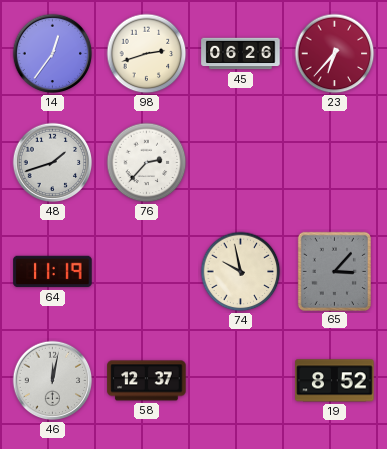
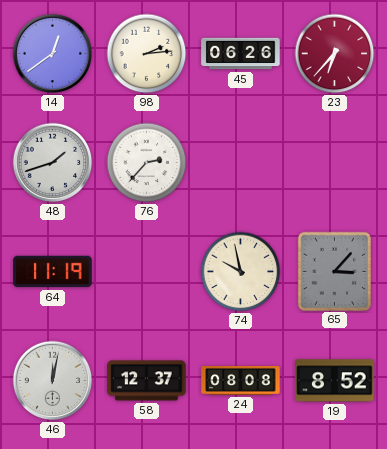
14: 12:36 -> 12:39 (53, 54)
98: 2:42 -> 2:14 (147, 54)
24: none -> 08:08 (241, 381)
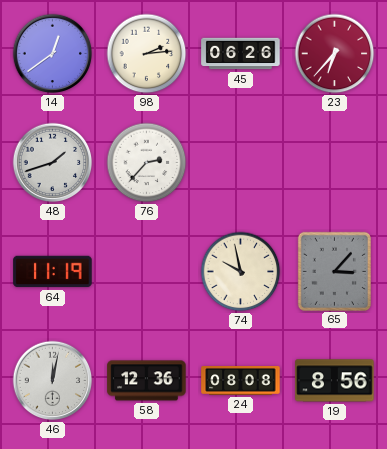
58: 12:37 -> 12:36 (147, 381)
19: 8:52 -> 8:56 (335, 381)
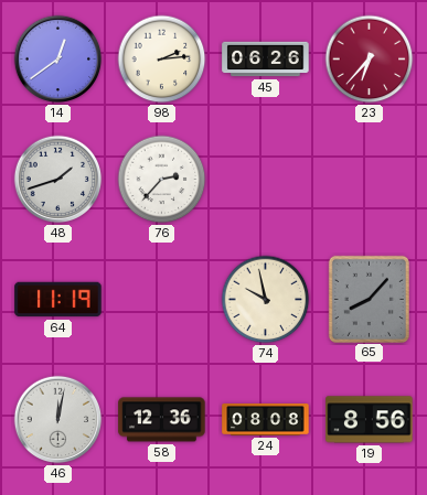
65: 3:07 -> 8:07 (369, 299)
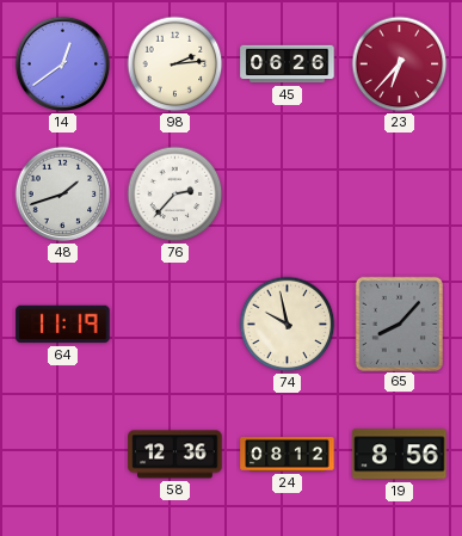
46: 12:02 -> none (58, 420)
24: 08:08 -> 08:12 (288, 455)
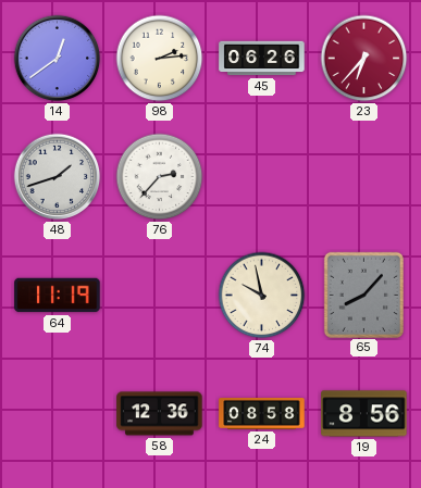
24: 08:12 -> 08:58 (262, 414)
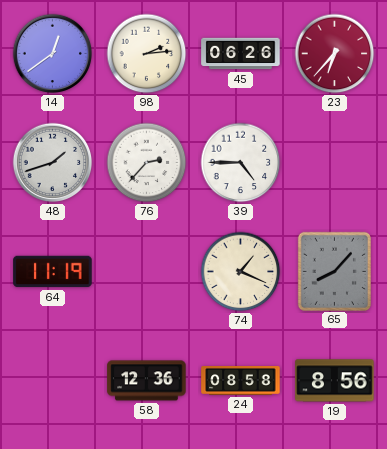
39: none -> 4:45 (241, 163)
74: 9:58 -> 1:19 (241, 272)
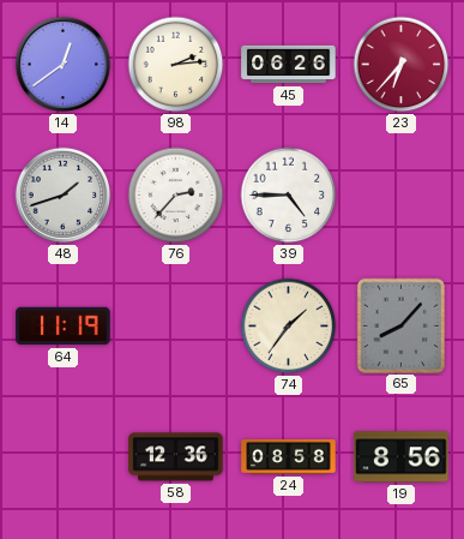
74: 1:19 -> 1:36 (289, 327)
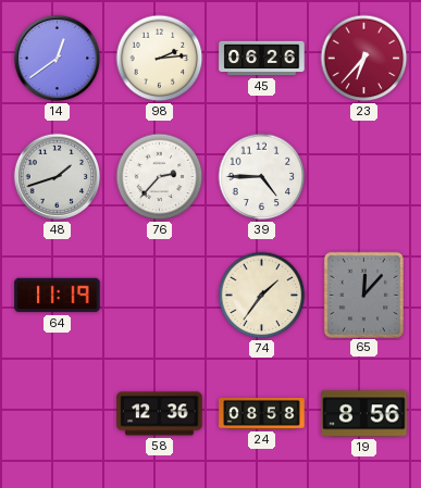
65: 8:07 -> 12:07 (363, 295)
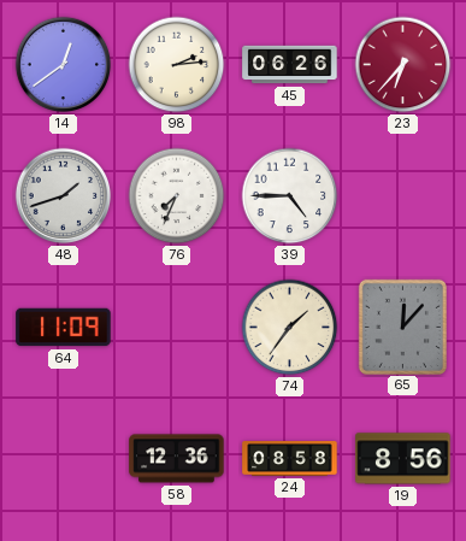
76: 2:37 -> 7:34 (177, 196)
64: 11:19 -> 11:09 (64, 328)
